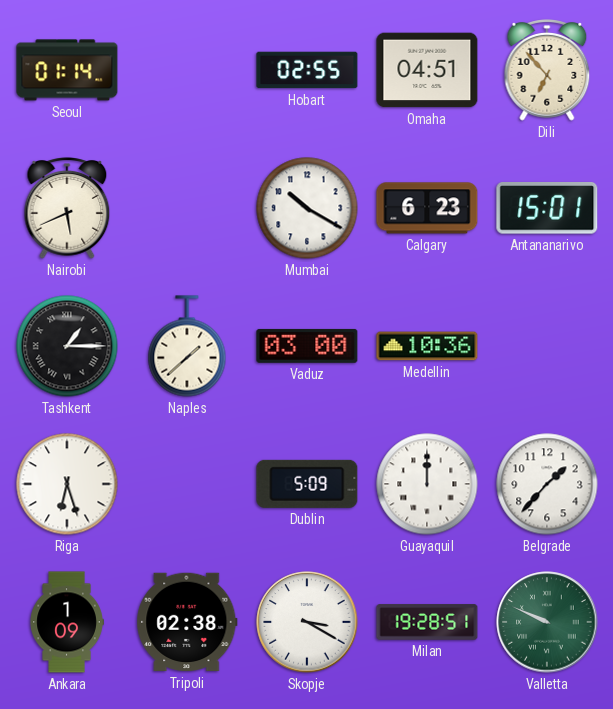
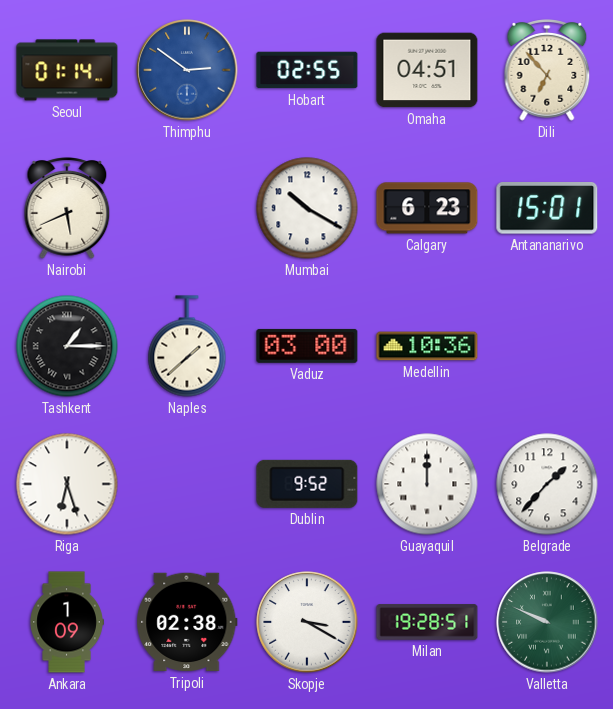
Thimphu: none -> 2:51 (187, 70)
Dublin: 5:09 -> 9:52 (307, 484)
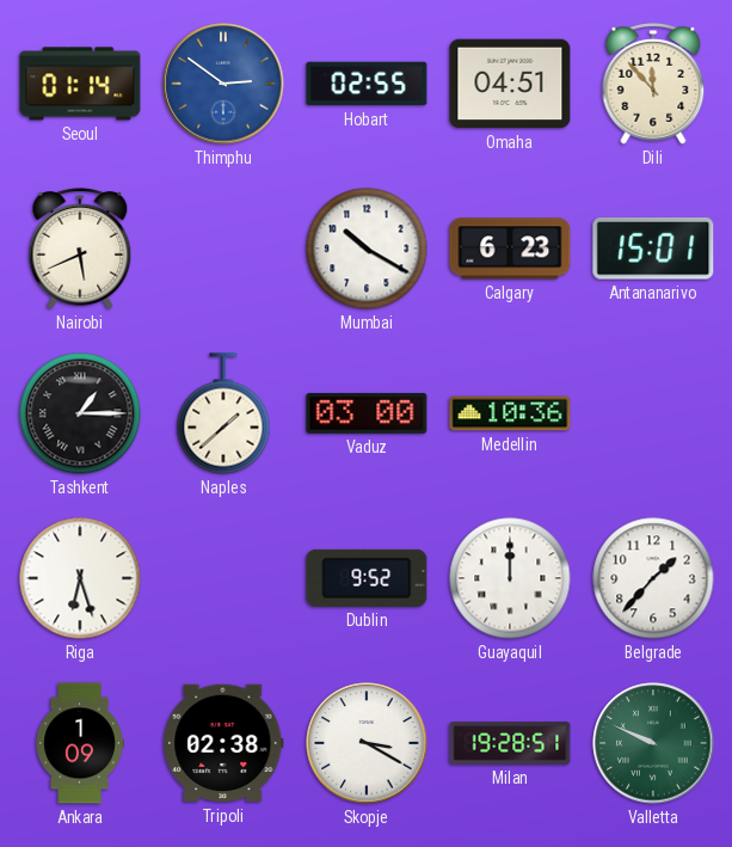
Dili: 6:53 -> 11:53 (653, 84)
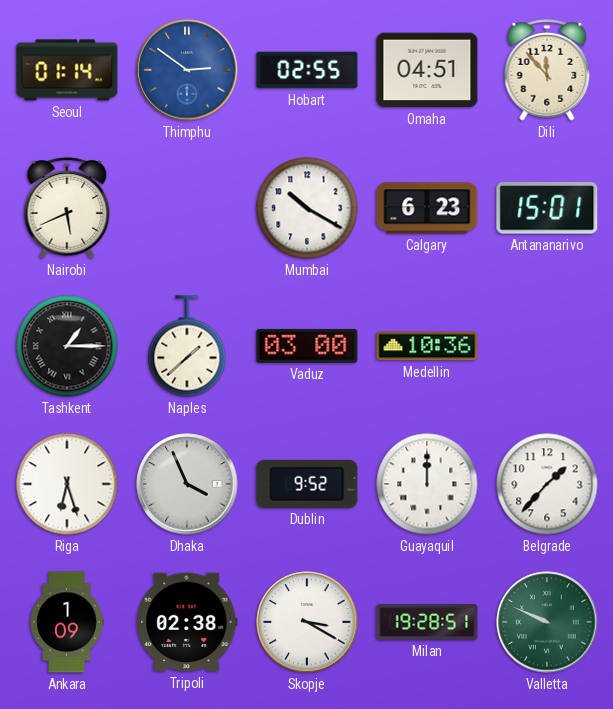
Dhaka: none -> 3:56 (187, 484)
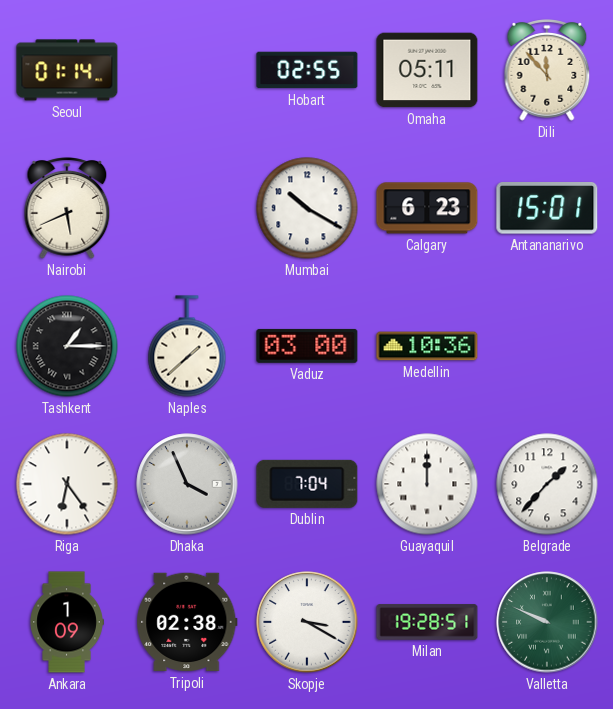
Thimphu: 2:51 -> none (187, 70)
Omaha: 04:51 -> 05:11 (427, 70)
Riga: 6:27 -> 6:24 (67, 484)
Dublin: 9:52 -> 7:04 (307, 484)
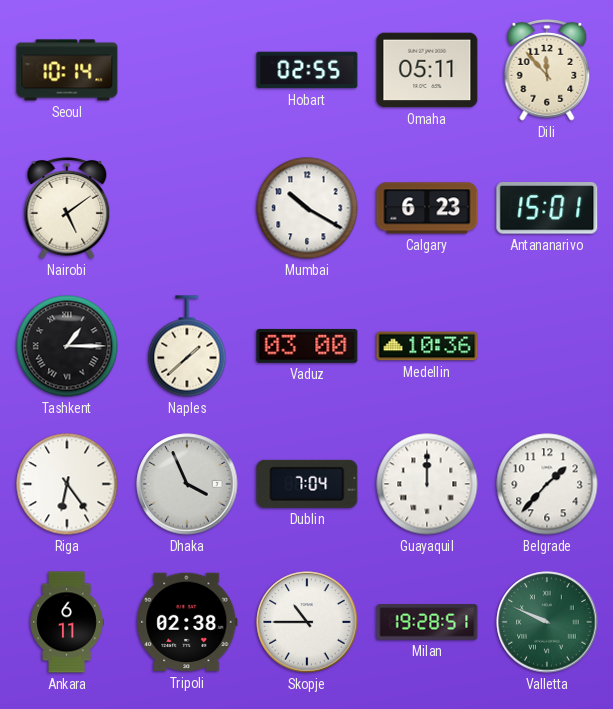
Seoul: 01:14 -> 10:14 (67, 70)
Nairobi: 5:41 -> 5:09 (67, 208)
Ankara: 1:09 -> 6:11 (67, 622)
Skopje: 3:20 -> 10:45 (307, 622)
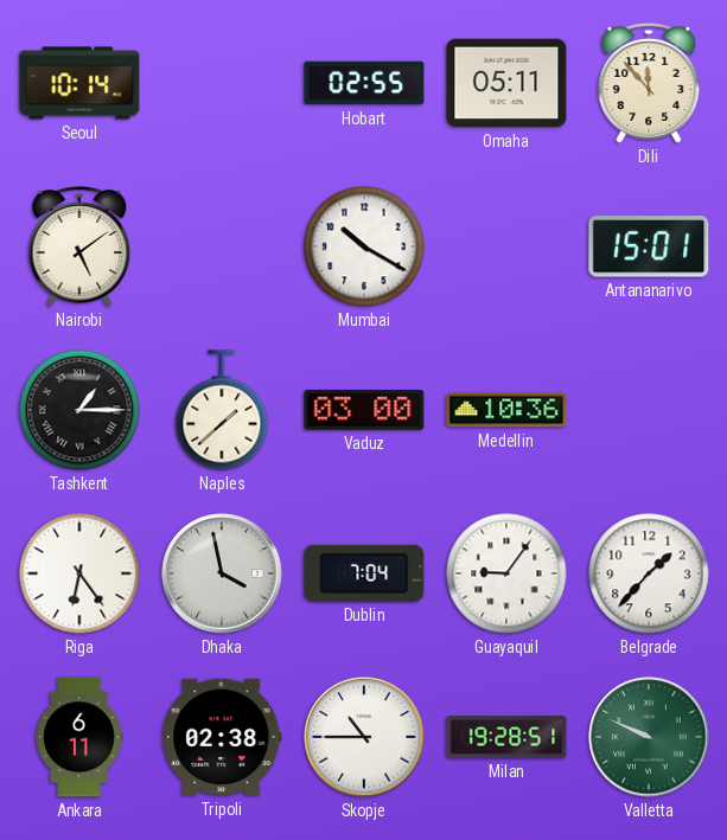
Calgary: 6:23 -> none (427, 208)
Dhaka: 3:56 -> 3:58 (222, 573)
Guayaquil: 12:00 -> 9:06 (506, 573)
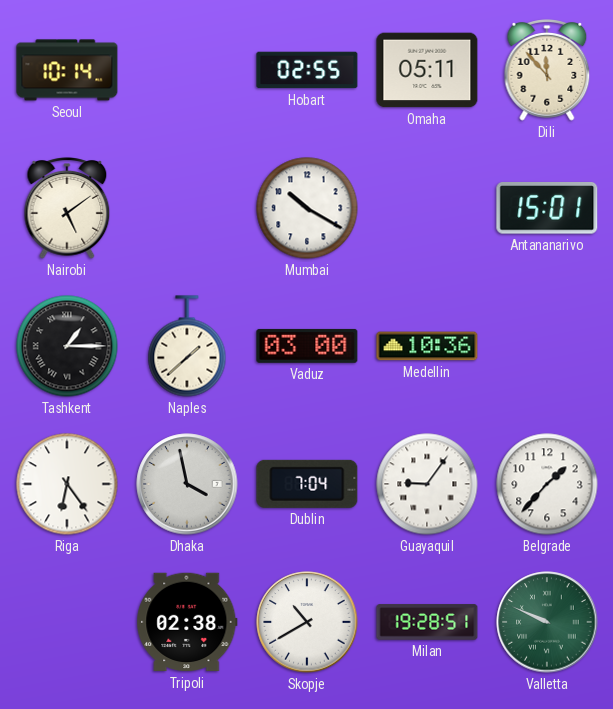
Ankara: 6:11 -> none (79, 737)
Skopje: 10:45 -> 10:40 (307, 622)
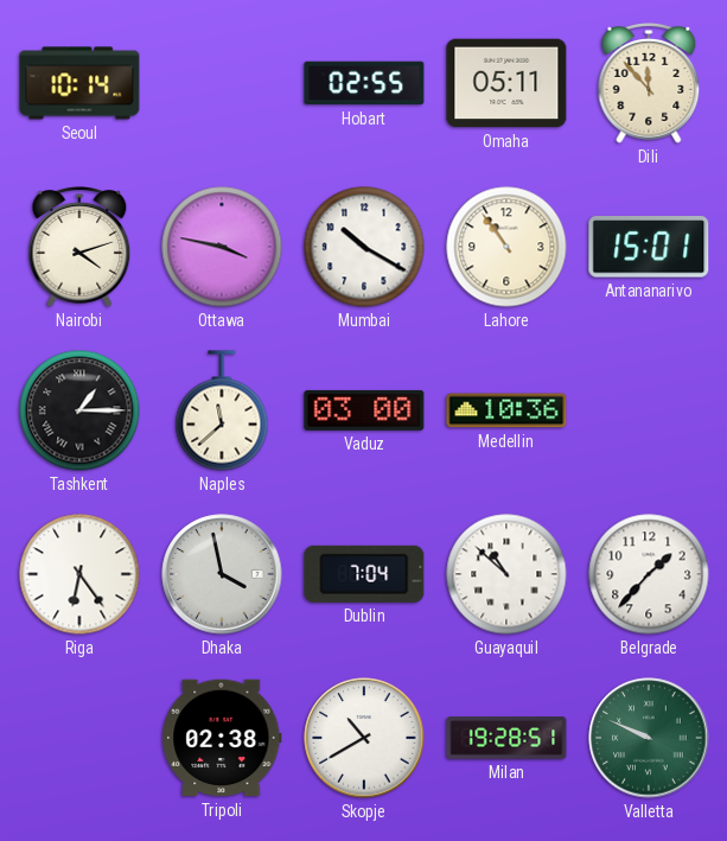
Nairobi: 5:09 -> 4:12 (79, 247)
Ottawa: none -> 3:47 (222, 247)
Lahore: none -> 10:54 (506, 247)
Naples: 1:38 -> 11:38 (222, 410)
Guayaquil: 9:06 -> 10:52 (506, 574)
